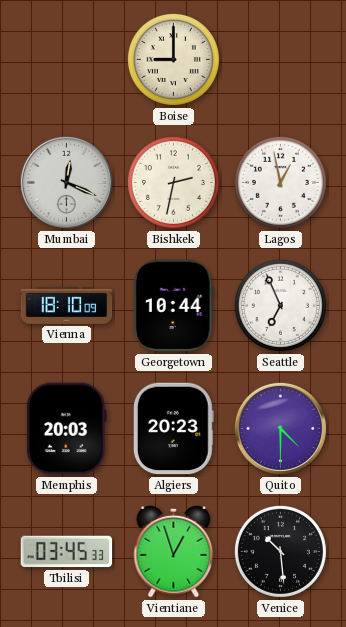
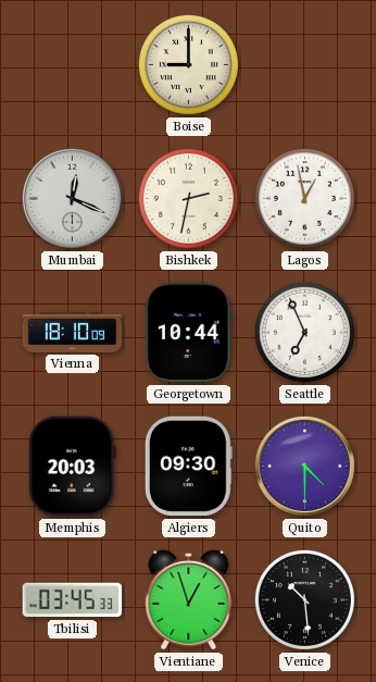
Algiers: 20:23 -> 09:30 (188, 467)
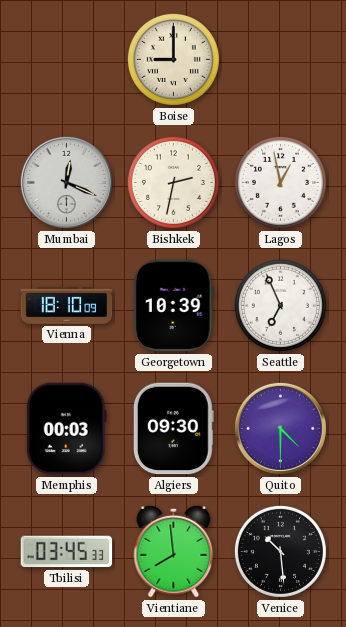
Georgetown: 10:44 -> 10:39 (173, 306)
Memphis: 20:03 -> 00:03 (66, 429)
Vientiane: 12:57 -> 7:59 (174, 551)
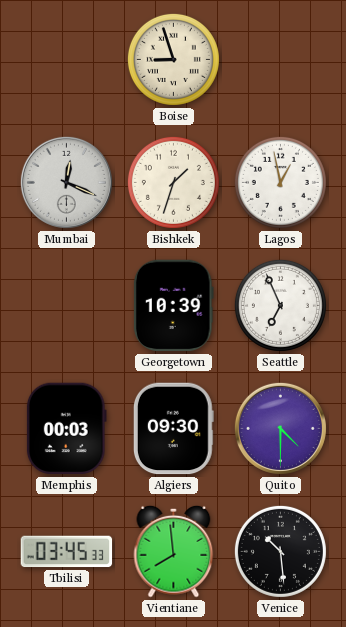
Boise: 9:00 -> 8:57 (173, 59)
Bishkek: 2:32 -> 1:33 (173, 182)
Vienna: 18:10 -> none (67, 305)
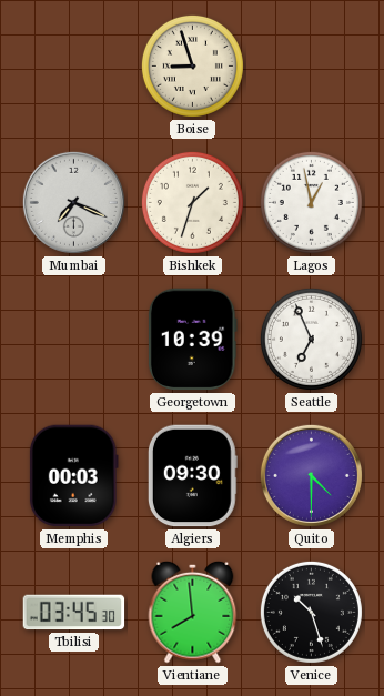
Mumbai: 12:19 -> 7:19 (73, 202)
Tbilisi: 03:45:33 -> 03:45:30 (74, 613)
Venice: 10:29 -> 10:27 (311, 612)
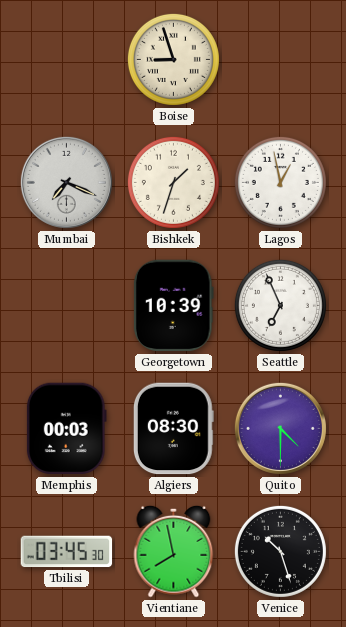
Algiers: 09:30 -> 08:30 (173, 429)
Vientiane: 7:59 -> 7:58 (174, 551)
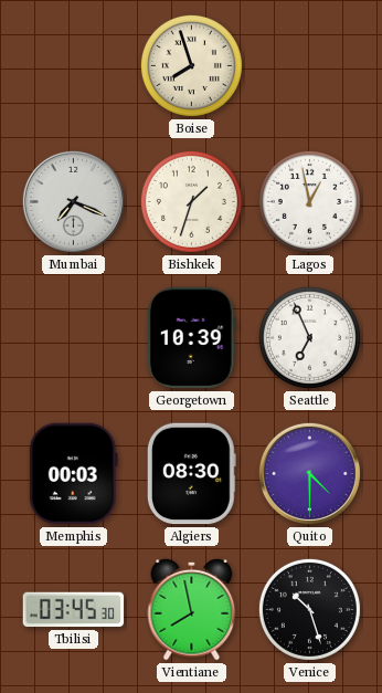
Boise: 8:57 -> 7:57 (191, 65)
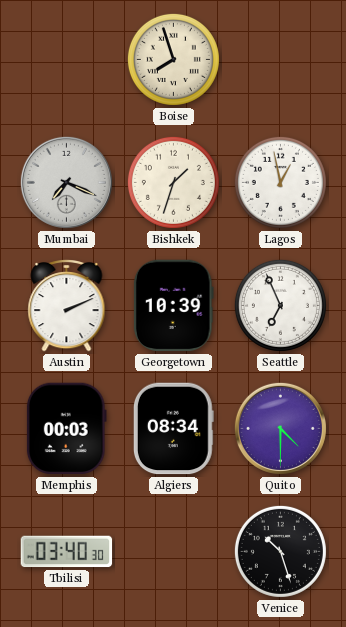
Austin: none -> 2:11 (67, 306)
Algiers: 08:30 -> 08:34 (173, 429)
Tbilisi: 03:45 -> 03:40 (67, 552)
Vientiane: 7:58 -> none (192, 609)
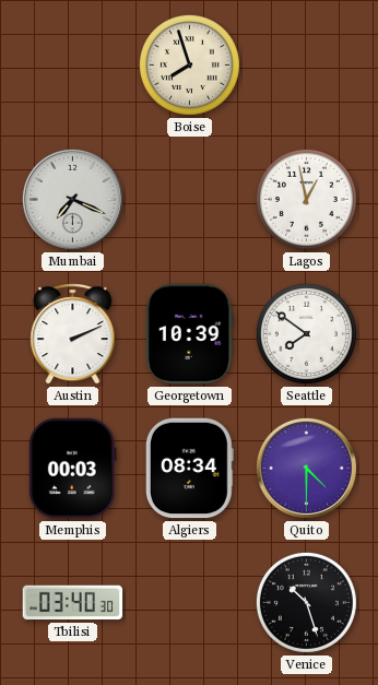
Bishkek: 1:33 -> none (173, 182)
Seattle: 6:56 -> 7:51 (306, 333)
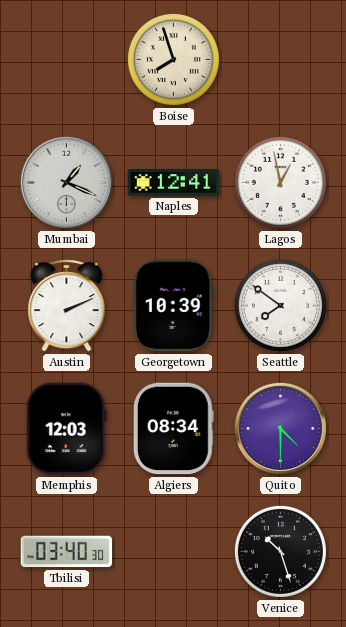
Mumbai: 7:19 -> 1:19 (66, 182)
Naples: none -> 12:41 (174, 183)
Memphis: 00:03 -> 12:03 (66, 429)
